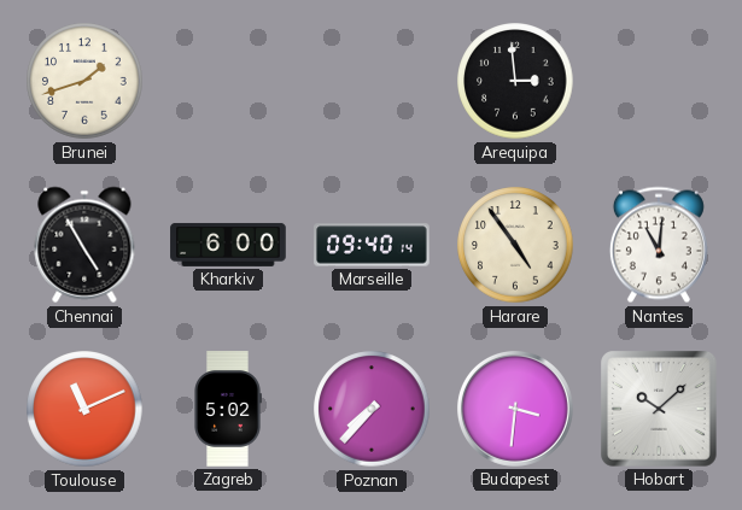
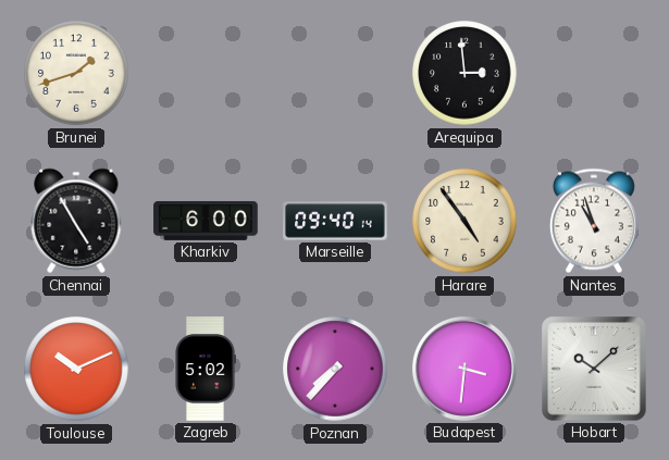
Nantes: 11:01 -> 10:57 (594, 221)
Toulouse: 11:11 -> 10:11 (76, 369)
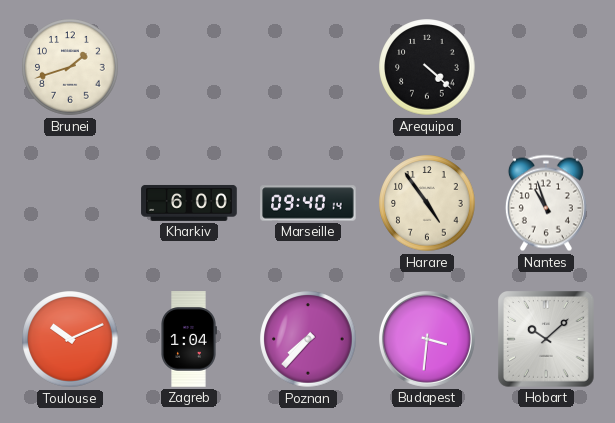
Arequipa: 2:59 -> 4:22 (427, 67)
Chennai: 4:55 -> none (76, 221)
Zagreb: 5:02 -> 1:04 (189, 339)
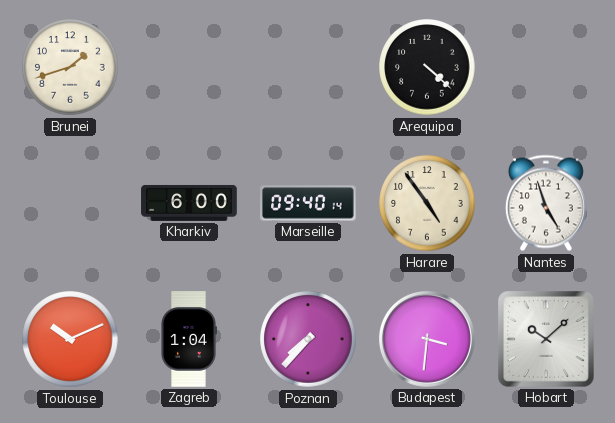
Nantes: 10:57 -> 4:57 (546, 203)
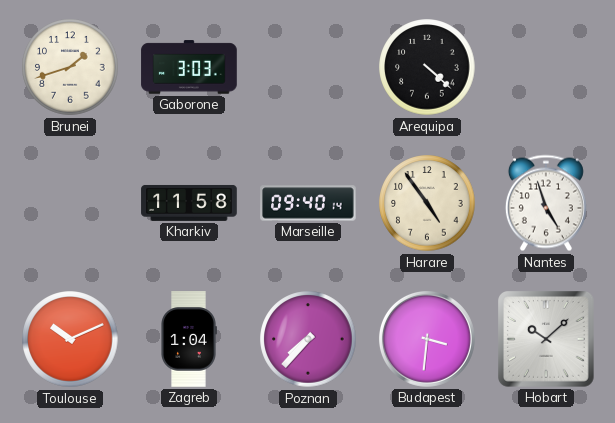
Gaborone: none -> 3:03 (189, 67)
Kharkiv: 6:00 -> 11:58 (189, 203)
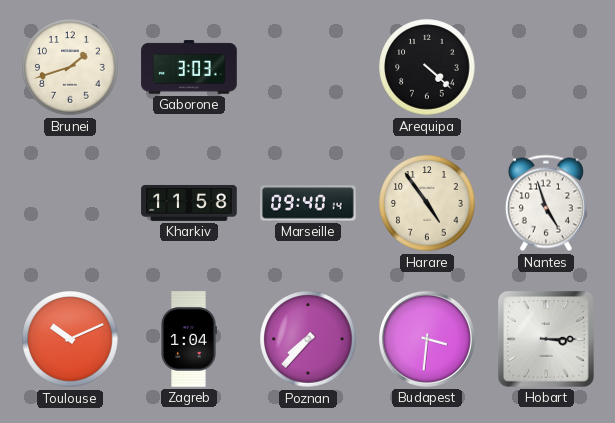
Hobart: 10:08 -> 3:15 (547, 340)
